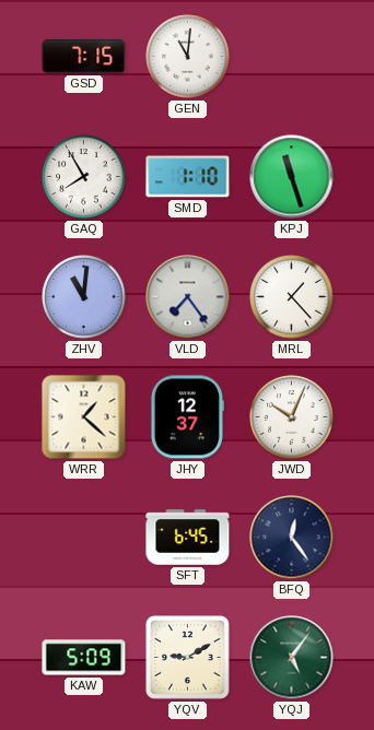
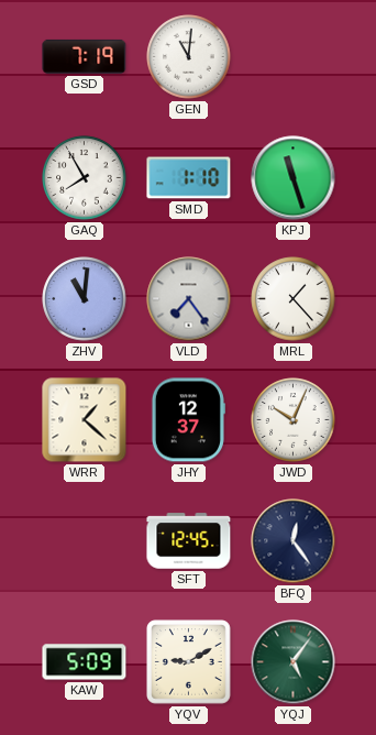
GSD: 7:15 -> 7:19 (85, 56)
SFT: 6:45 -> 12:45 (189, 541)
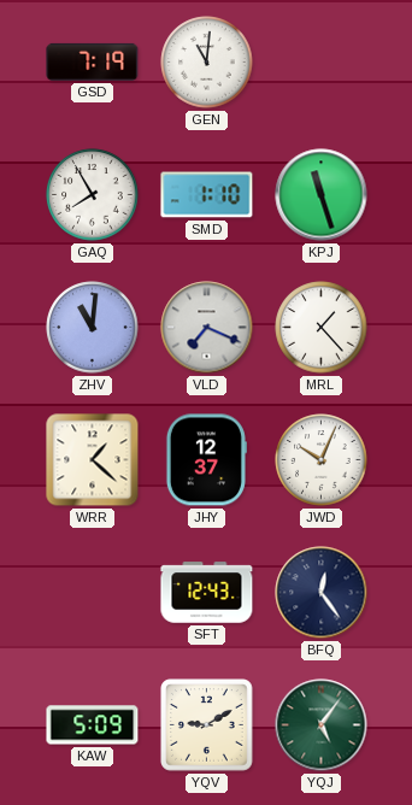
VLD: 7:24 -> 7:19 (207, 328)
SFT: 12:45 -> 12:43 (207, 593)
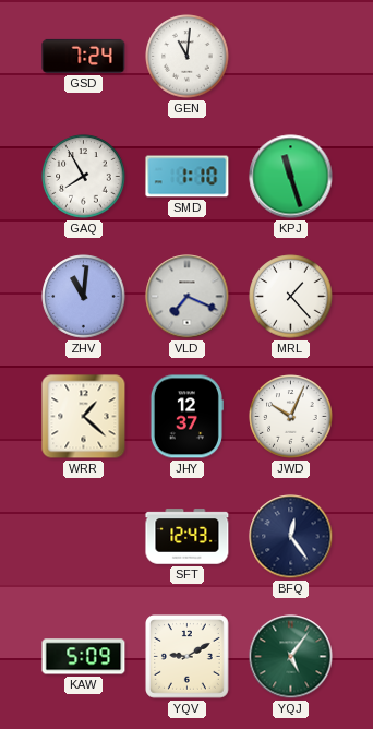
GSD: 7:19 -> 7:24 (84, 56)
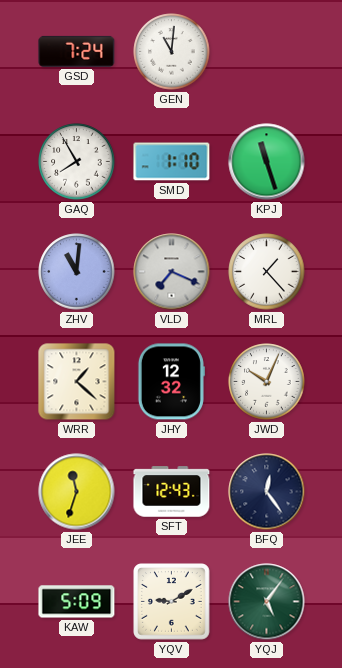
JHY: 12:37 -> 12:32 (171, 382)
JEE: none -> 11:33 (77, 492)
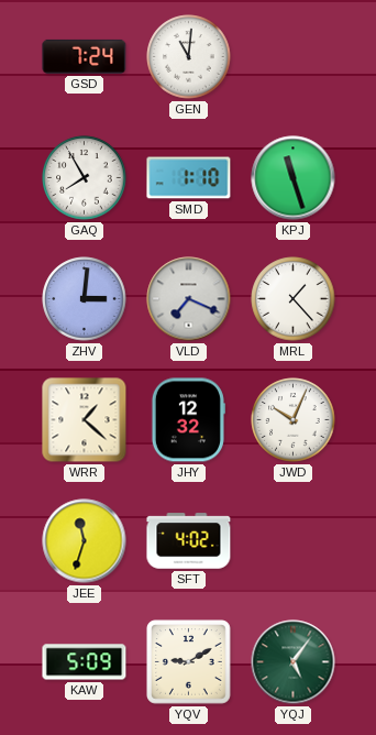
ZHV: 11:01 -> 3:01 (85, 299)
SFT: 12:43 -> 4:02 (189, 541)
BFQ: 12:24 -> none (267, 492)
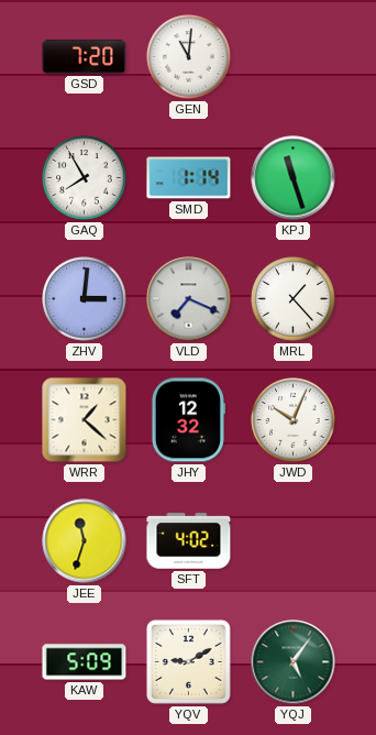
GSD: 7:24 -> 7:20 (85, 56)
SMD: 1:10 -> 1:14 (189, 178)
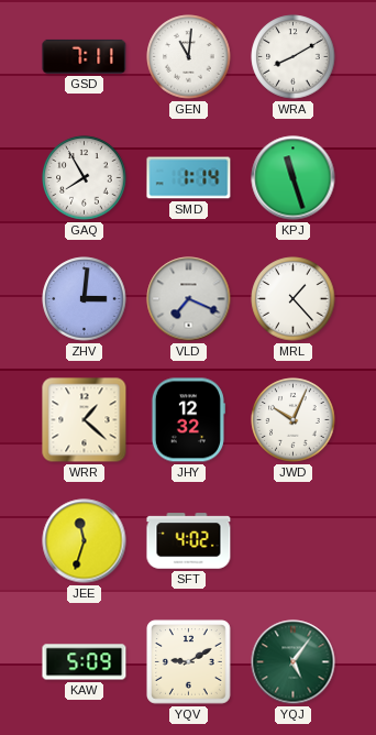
GSD: 7:20 -> 7:11 (85, 56)
WRA: none -> 8:10 (294, 57)
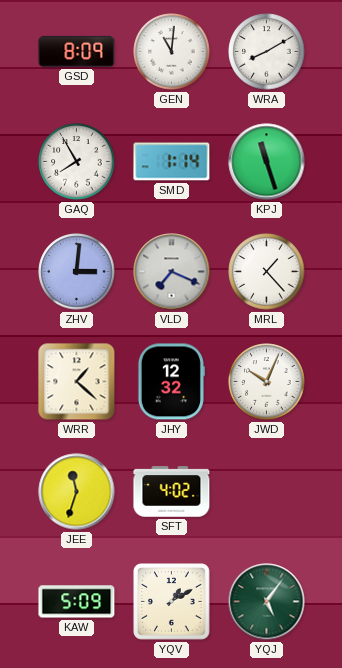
GSD: 7:11 -> 8:09 (77, 51)
YQV: 9:10 -> 1:10 (172, 602)
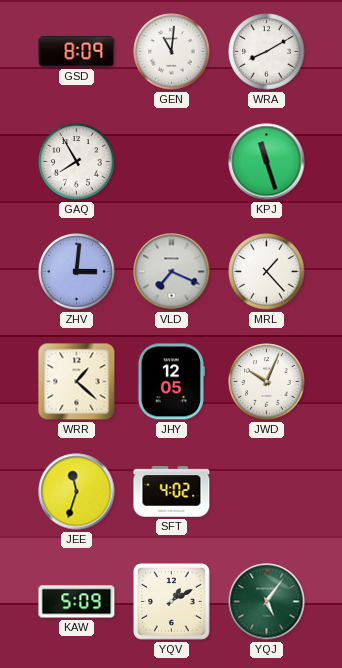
SMD: 1:14 -> none (172, 162)
JHY: 12:32 -> 12:05 (171, 382)
